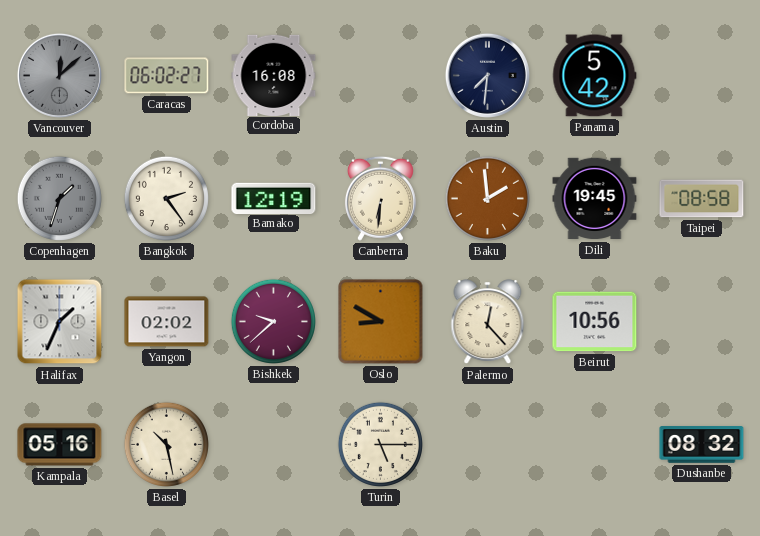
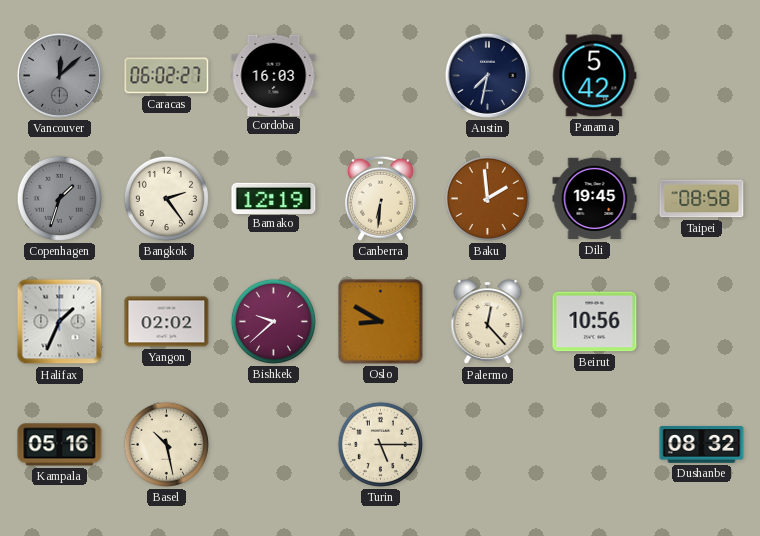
Cordoba: 16:08 -> 16:03 (274, 75)
Austin: 7:31 -> 7:32 (487, 75)
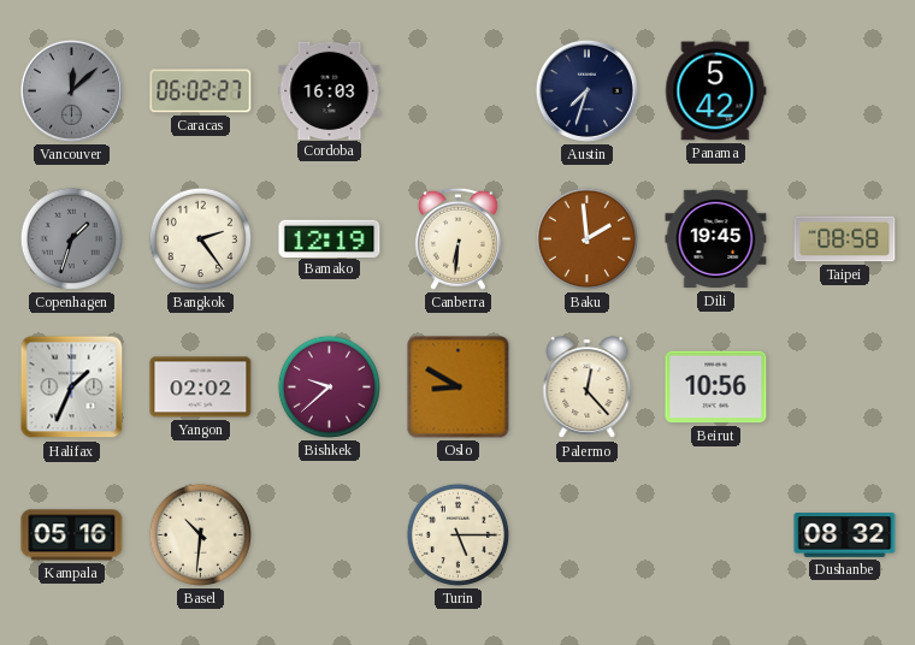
Austin: 7:32 -> 7:33 (586, 90)
Basel: 10:28 -> 10:31 (200, 534)
